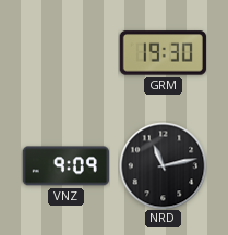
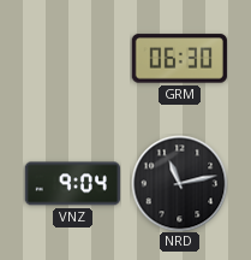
GRM: 19:30 -> 06:30 (179, 59)
VNZ: 9:09 -> 9:04 (72, 184)
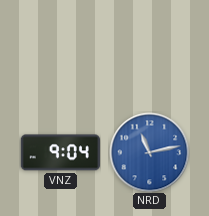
GRM: 06:30 -> none (179, 59)
NRD dial: black -> blue (149, 152)
